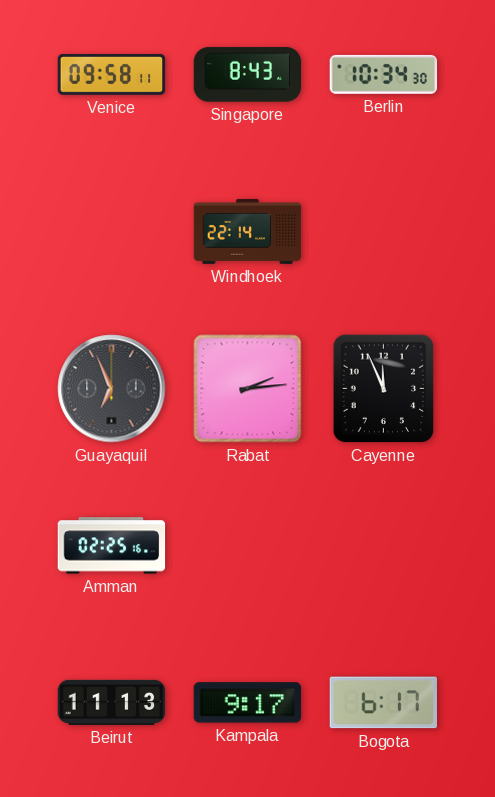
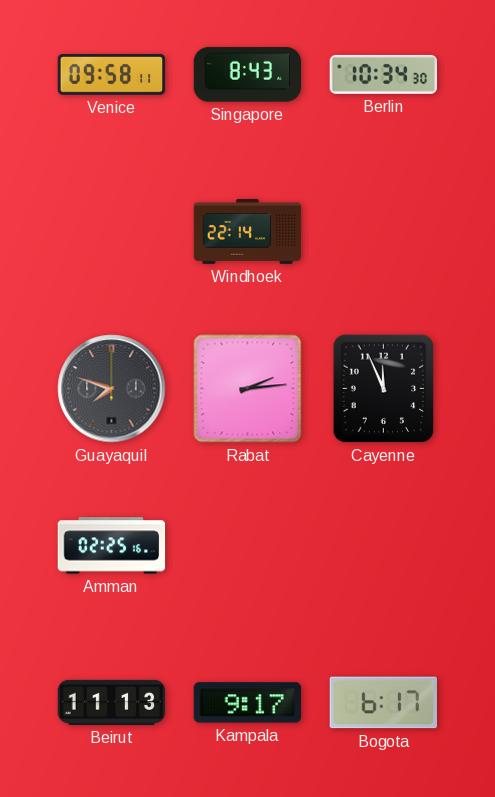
Guayaquil: 6:56 -> 7:48 (112, 389)
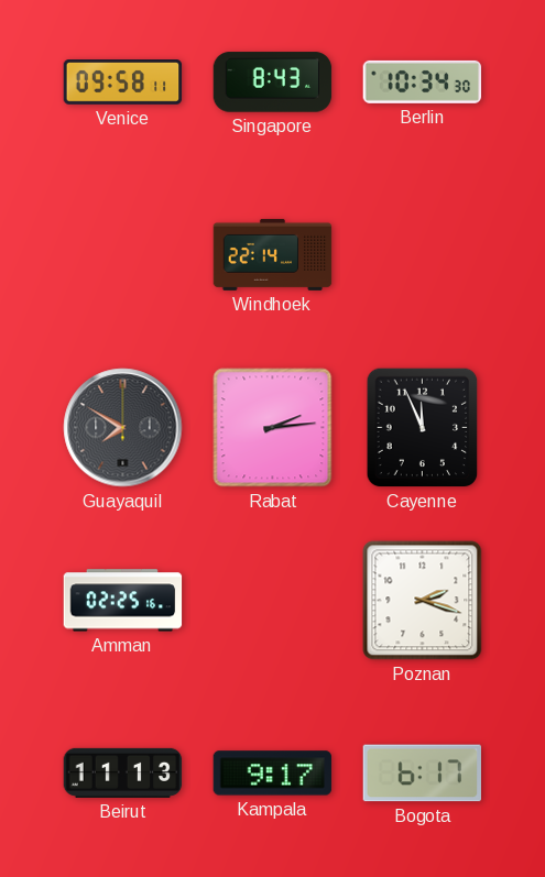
Guayaquil: 7:48 -> 7:50 (123, 428)
Poznan: none -> 2:18 (423, 601)
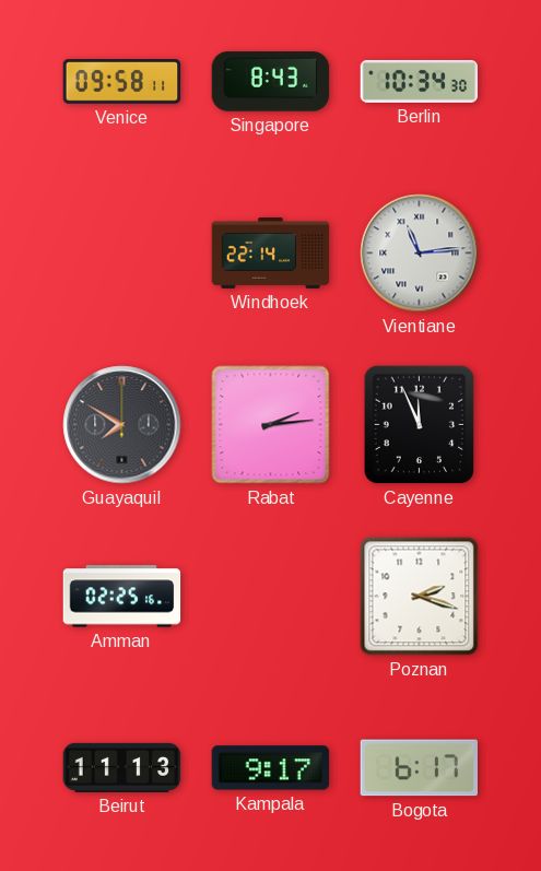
Vientiane: none -> 11:14 (420, 254)
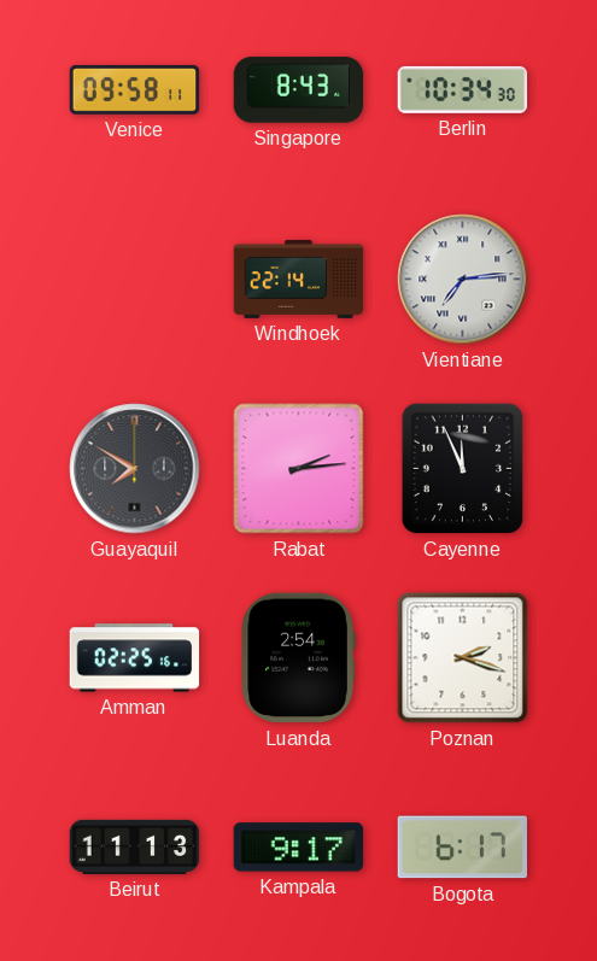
Vientiane: 11:14 -> 7:14 (463, 280)
Luanda: none -> 2:54 (298, 658)
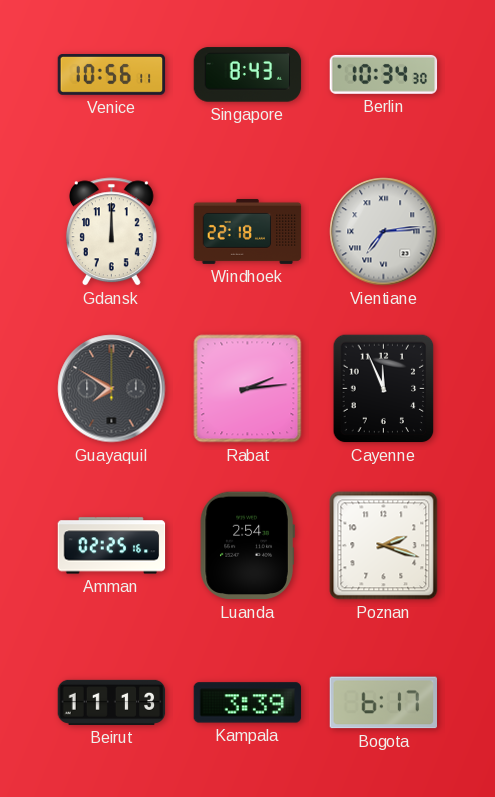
Venice: 09:58 -> 10:56 (112, 75)
Gdansk: none -> 12:00 (111, 232)
Windhoek: 22:14 -> 22:18 (248, 231)
Kampala: 9:17 -> 3:39 (248, 703)
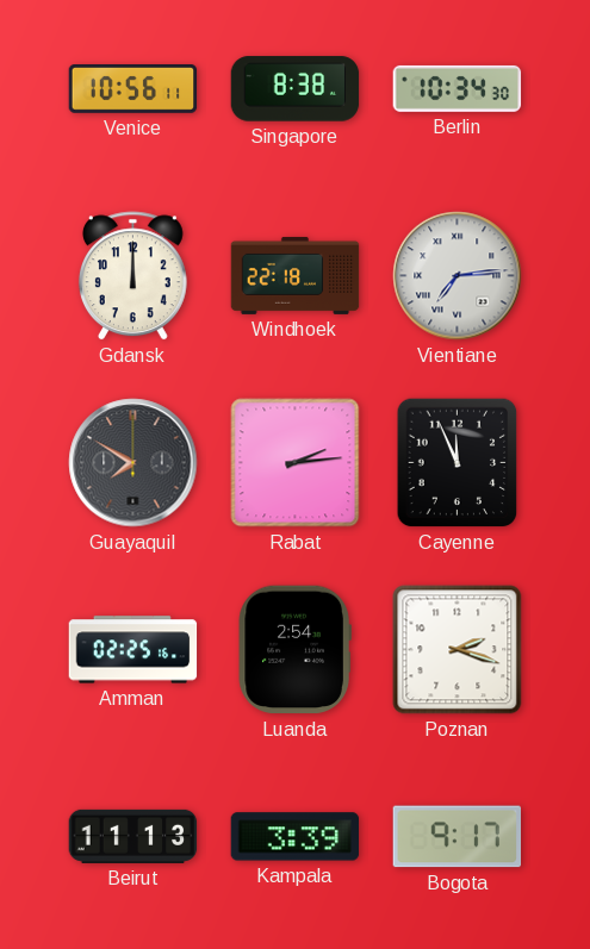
Singapore: 8:43 -> 8:38 (296, 89)
Bogota: 6:17 -> 9:17 (458, 837)
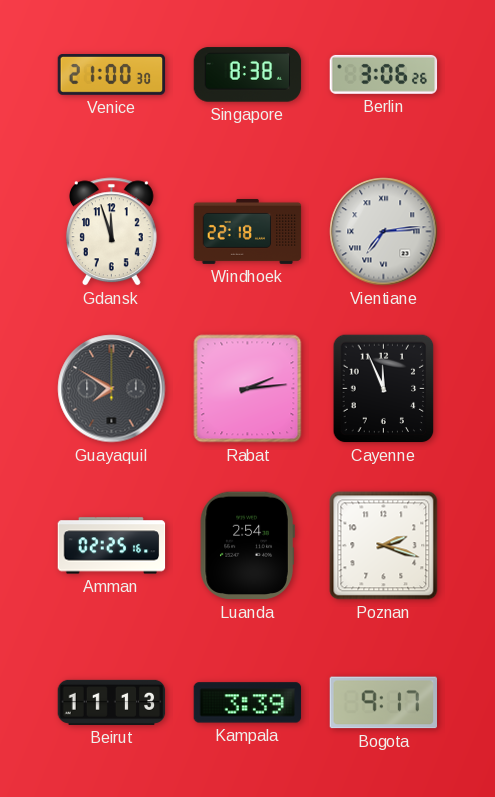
Venice: 10:56 -> 21:00 (112, 75)
Berlin: 10:34 -> 3:06 (384, 74)
Gdansk: 12:00 -> 11:57 (111, 232)
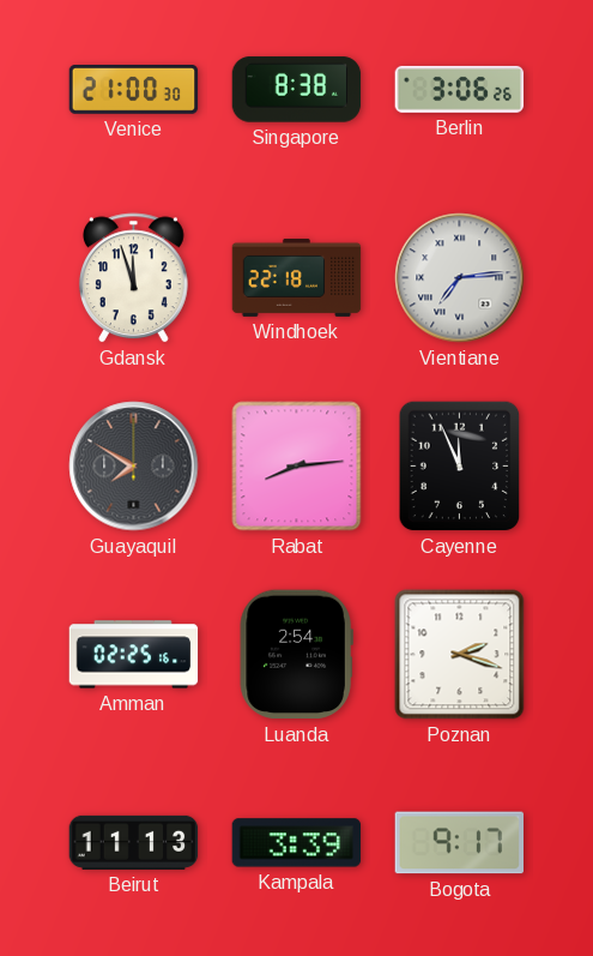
Rabat: 2:14 -> 8:14 (297, 467)
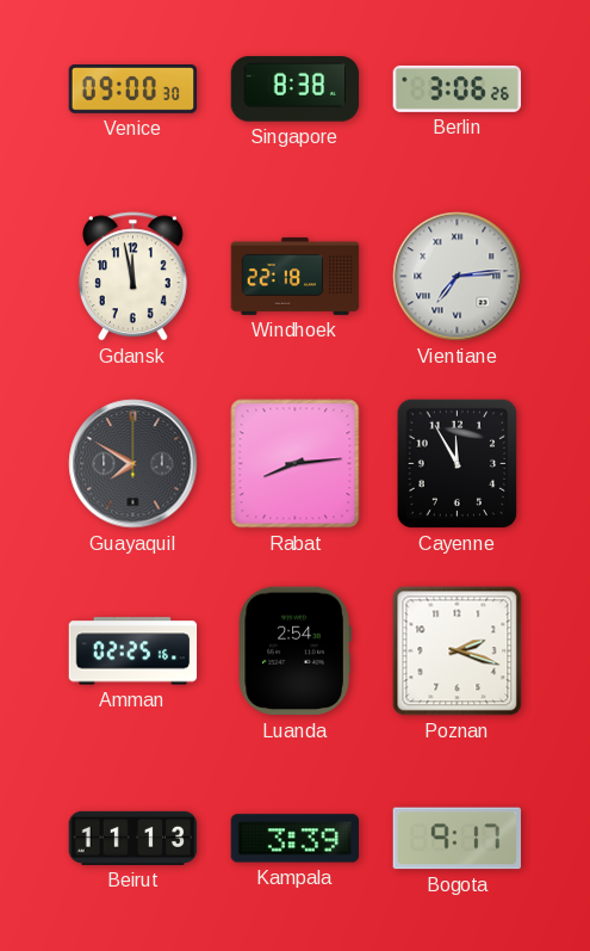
Venice: 21:00 -> 09:00 (133, 89)
Gdansk: 11:57 -> 11:58 (132, 277)
Cayenne: 11:56 -> 11:55 (458, 464)
